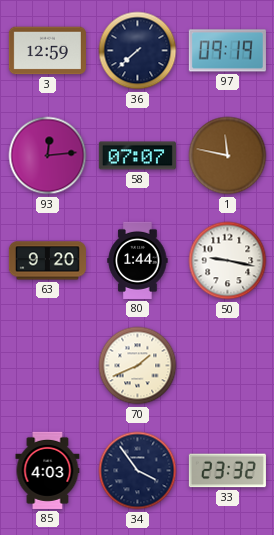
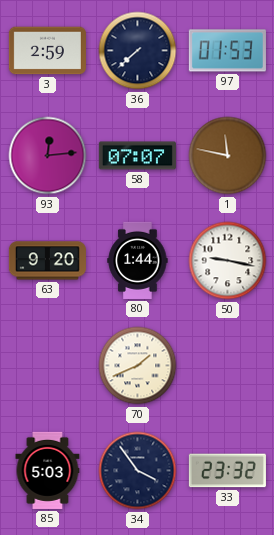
3: 12:59 -> 2:59 (47, 51)
97: 09:19 -> 01:53 (227, 51)
85: 4:03 -> 5:03 (48, 470)
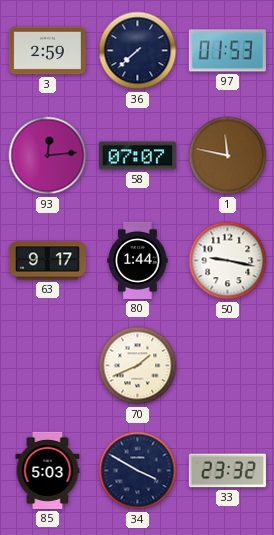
63: 9:20 -> 9:17 (47, 261)
34: 3:54 -> 3:50 (138, 471)
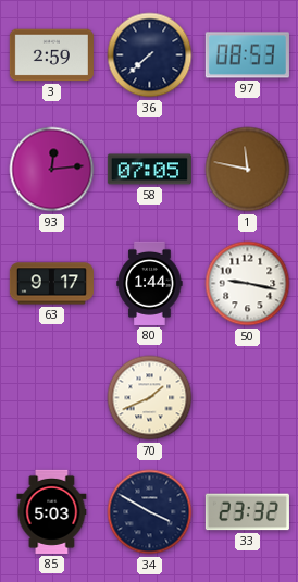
97: 01:53 -> 08:53 (247, 55)
58: 07:07 -> 07:05 (149, 170)
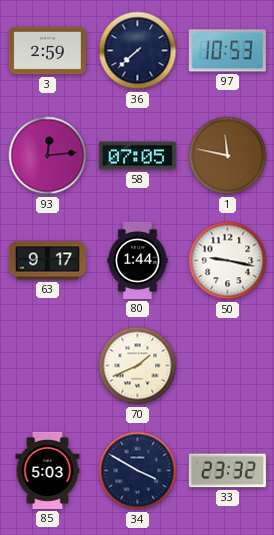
97: 08:53 -> 10:53 (227, 51)
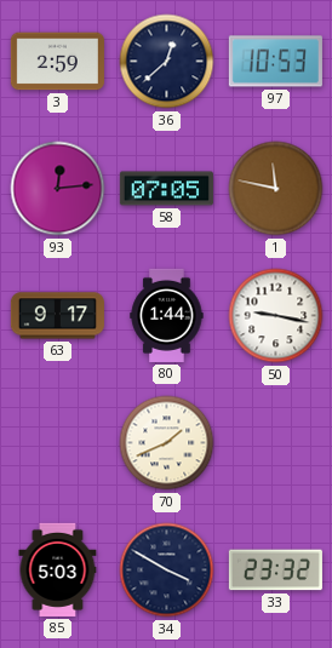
36: 7:38 -> 12:38 (167, 62)
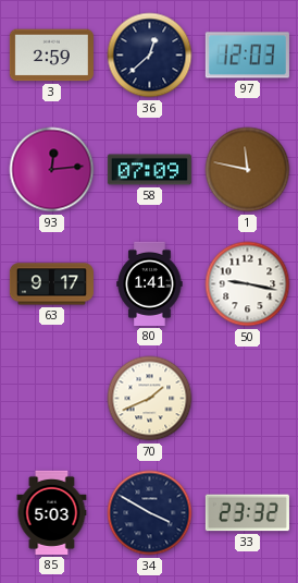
97: 10:53 -> 12:03 (247, 56)
58: 07:05 -> 07:09 (149, 170)
80: 1:44 -> 1:41 (150, 283)
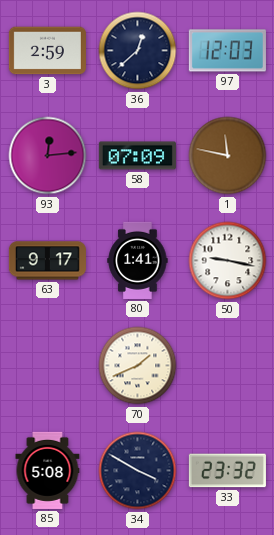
85: 5:03 -> 5:08 (48, 470)
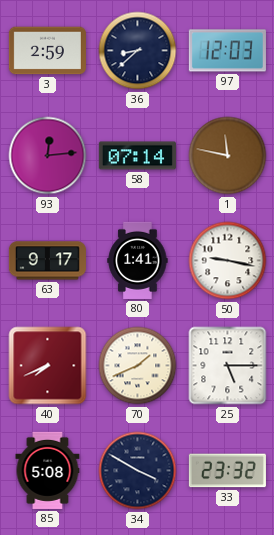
36: 12:38 -> 8:38 (138, 51)
58: 07:09 -> 07:14 (137, 156)
40: none -> 7:41 (48, 366)
25: none -> 5:15 (228, 366)
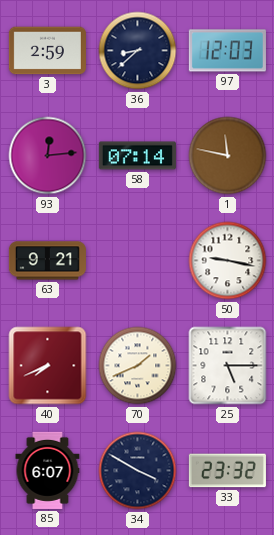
63: 9:17 -> 9:21 (47, 261)
80: 1:41 -> none (138, 260)
85: 5:08 -> 6:07 (48, 470)
